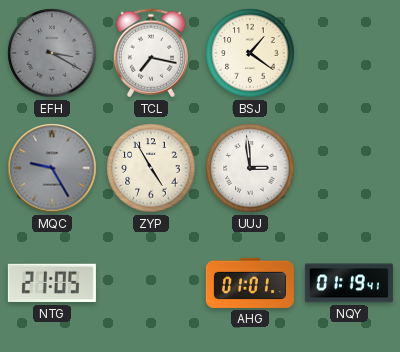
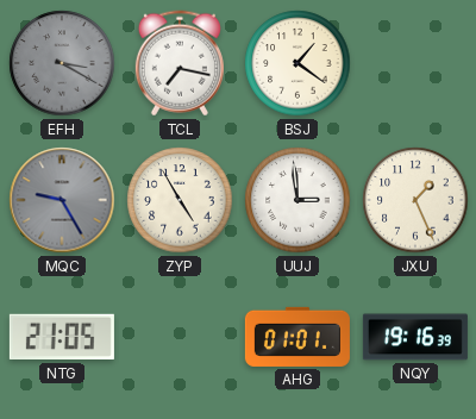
JXU: none -> 1:26 (415, 200)
NQY: 01:19 -> 19:16 (415, 337)
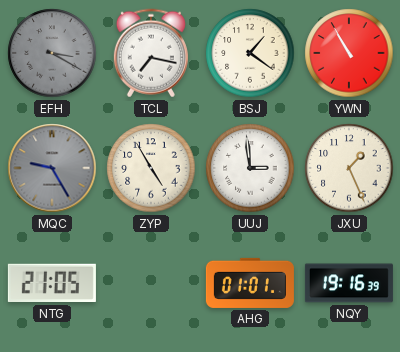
YWN: none -> 10:55 (349, 53)
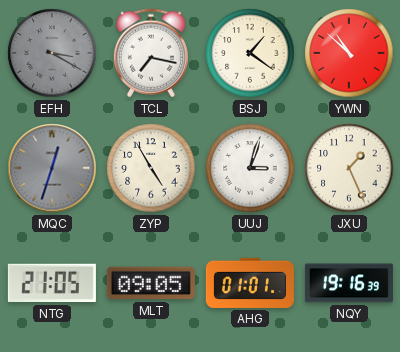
YWN: 10:55 -> 10:52 (349, 53)
MQC: 9:25 -> 12:33 (52, 168)
UUJ: 2:59 -> 3:03 (250, 168)
MLT: none -> 09:05 (151, 283)
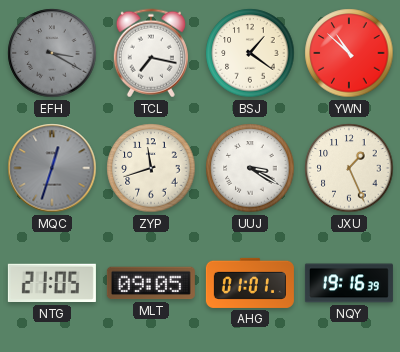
ZYP: 4:55 -> 11:42 (151, 168)
UUJ: 3:03 -> 3:20 (250, 168)
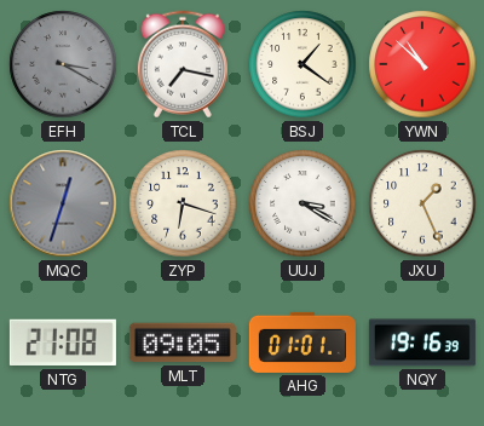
ZYP: 11:42 -> 6:18 (183, 203)
NTG: 21:05 -> 21:08 (63, 342)
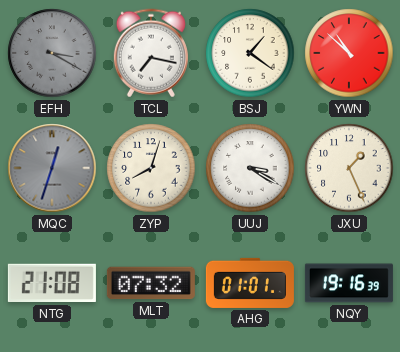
ZYP: 6:18 -> 8:03 (151, 168)
MLT: 09:05 -> 07:32 (151, 283)
